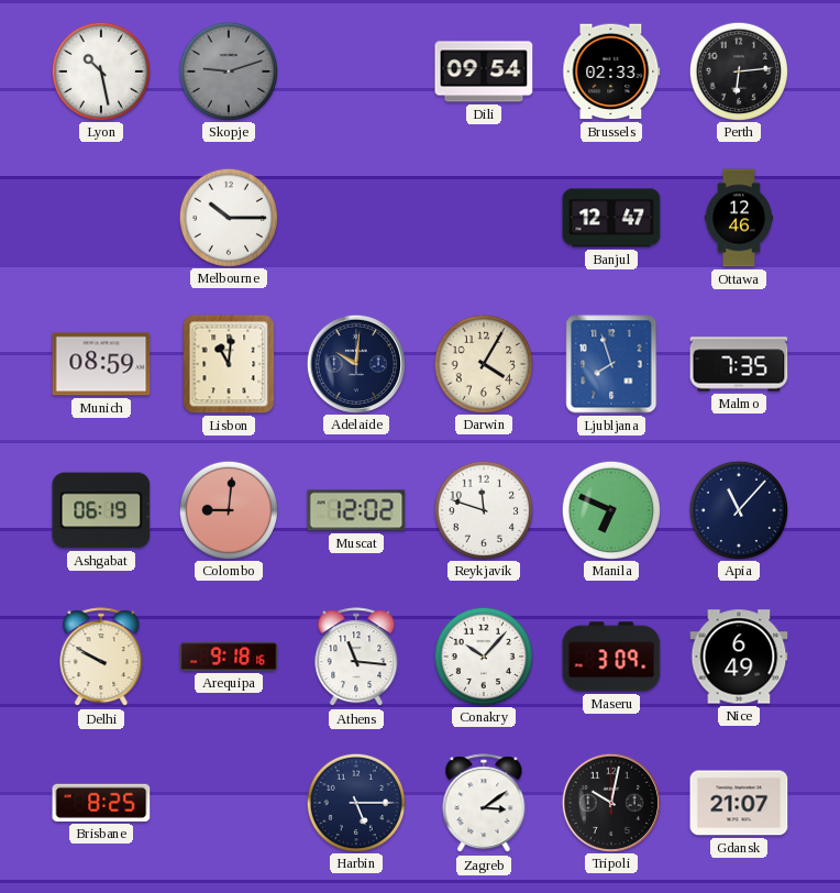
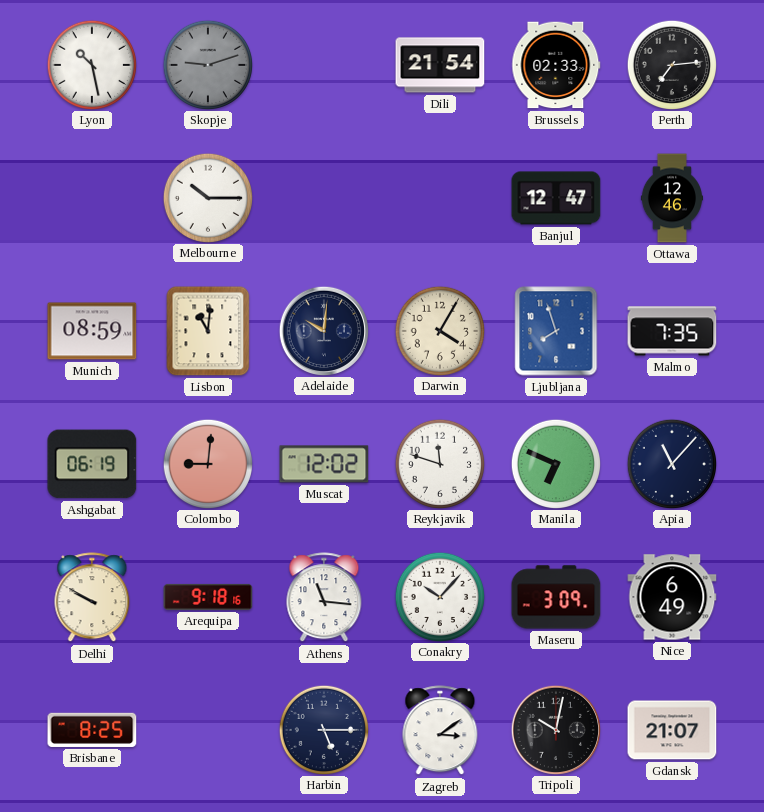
Dili: 09:54 -> 21:54 (440, 65)
Perth: 6:14 -> 7:14 (671, 64)
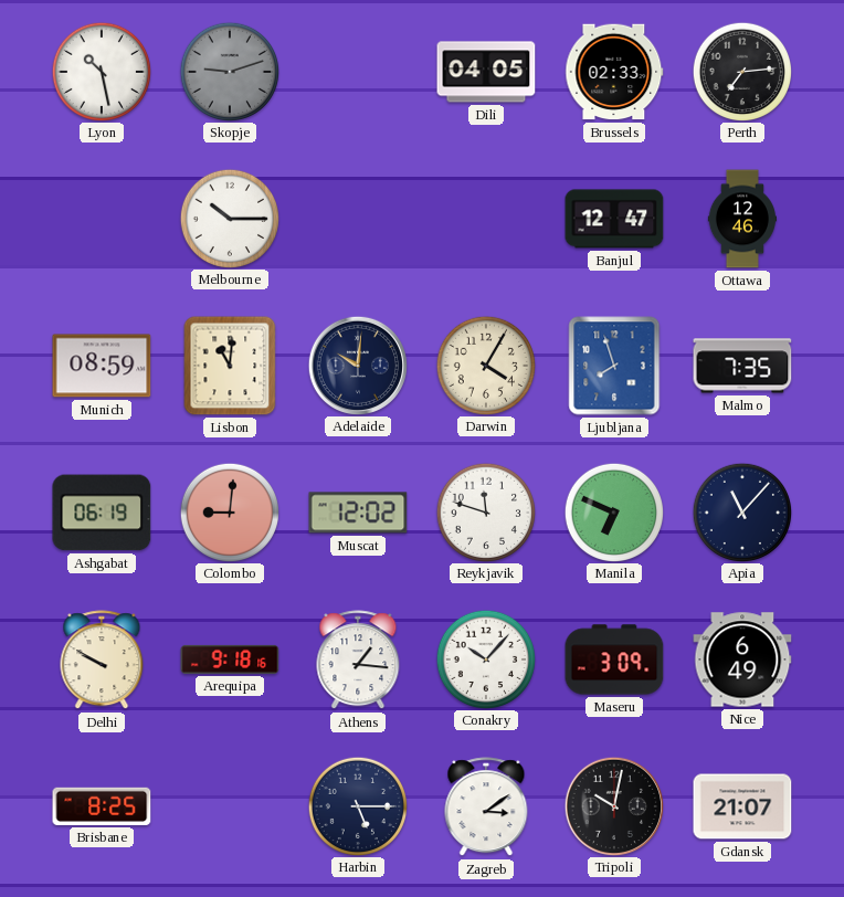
Dili: 21:54 -> 04:05 (486, 72)
Athens: 11:16 -> 1:16 (358, 661)
